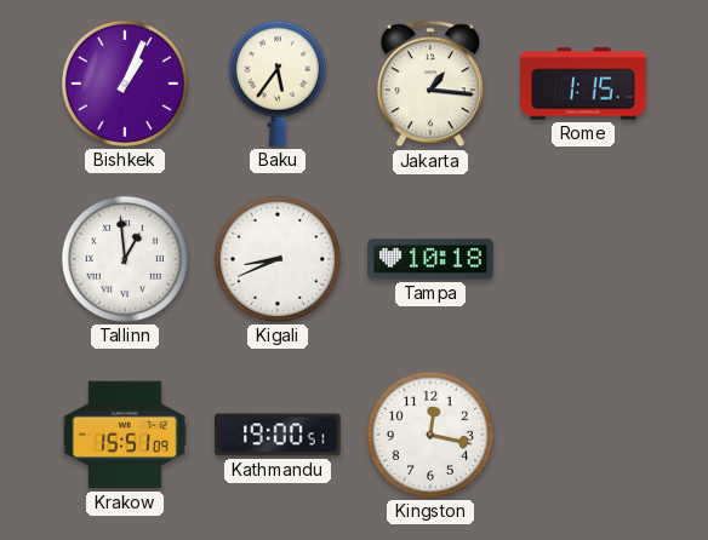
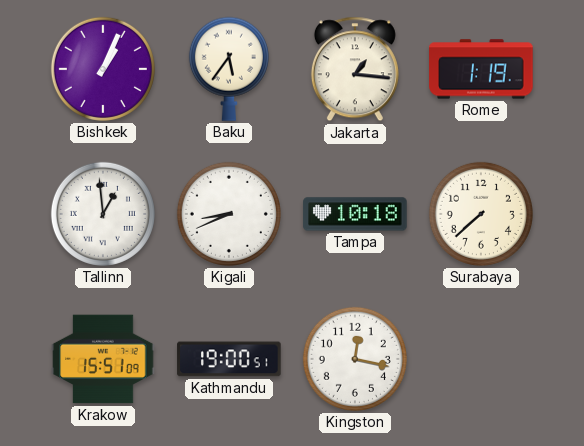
Rome: 1:15 -> 1:19 (481, 69)
Surabaya: none -> 7:38 (481, 214)
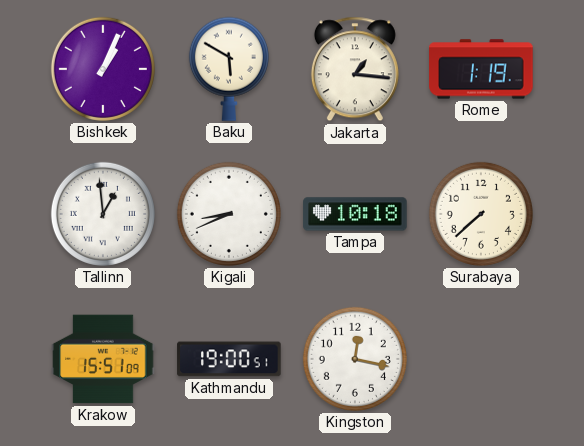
Baku: 5:36 -> 5:50 (229, 69)
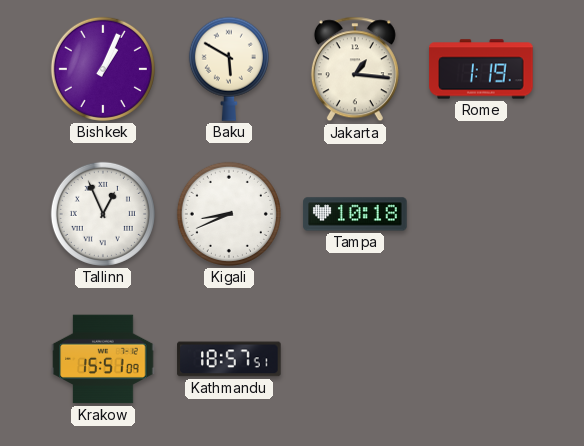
Tallinn: 12:59 -> 12:56 (103, 214)
Surabaya: 7:38 -> none (481, 214)
Kathmandu: 19:00 -> 18:57 (229, 359)
Kingston: 12:17 -> none (355, 359)
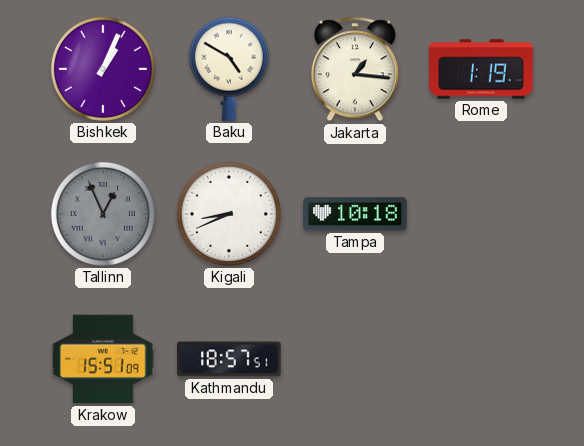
Baku: 5:50 -> 4:50 (229, 69)
Tallinn dial: white -> grey (103, 214)
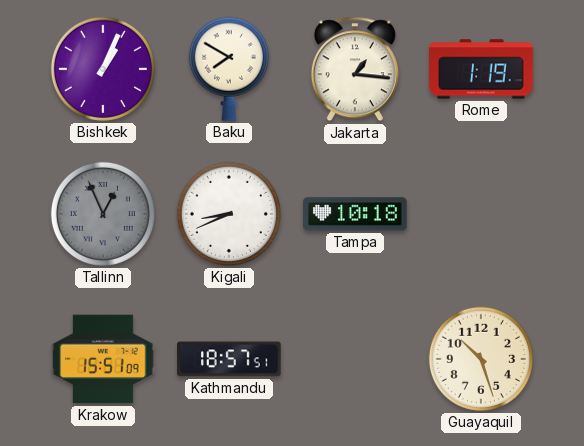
Baku: 4:50 -> 7:50 (229, 69)
Guayaquil: none -> 10:27 (481, 359)
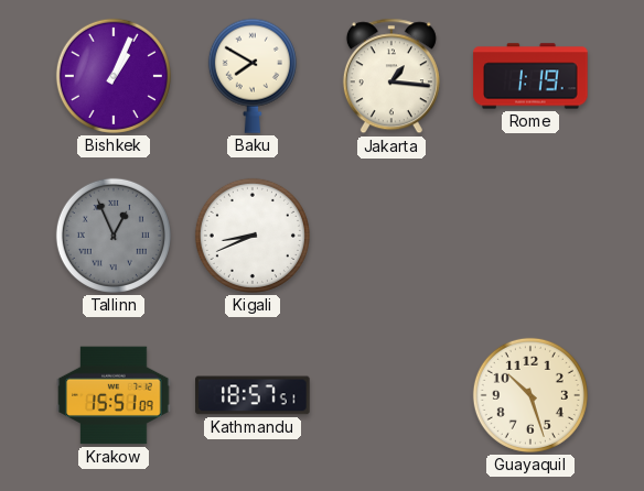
Tampa: 10:18 -> none (355, 214)
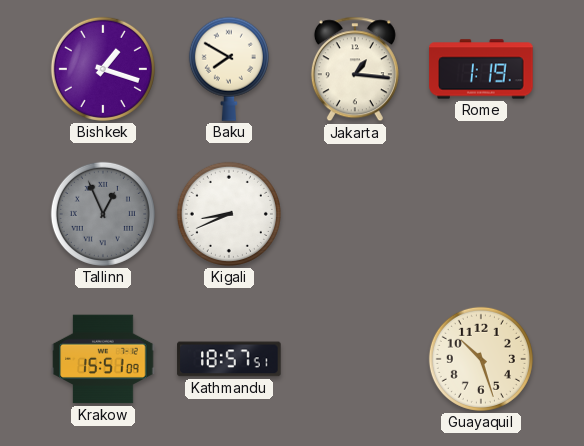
Bishkek: 1:04 -> 1:18 (103, 69)
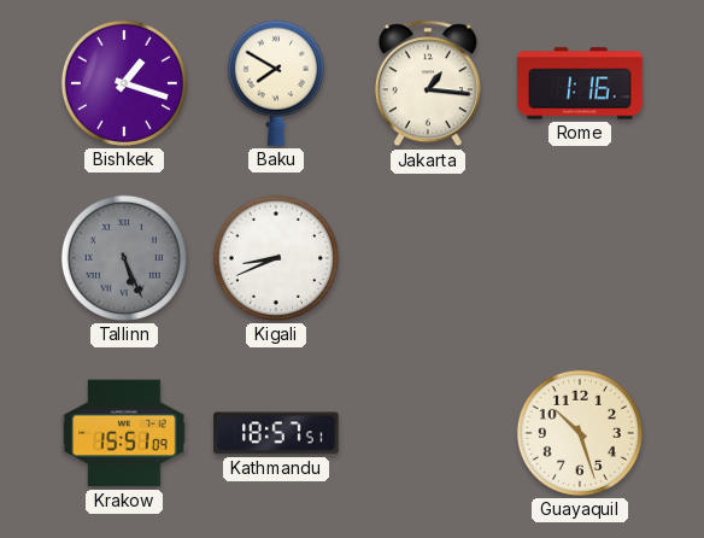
Rome: 1:19 -> 1:16 (580, 83)
Tallinn: 12:56 -> 5:26 (124, 258)
